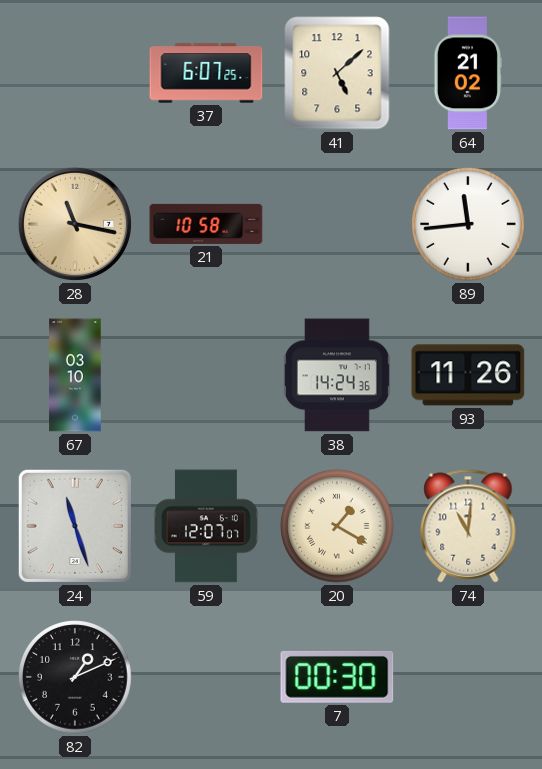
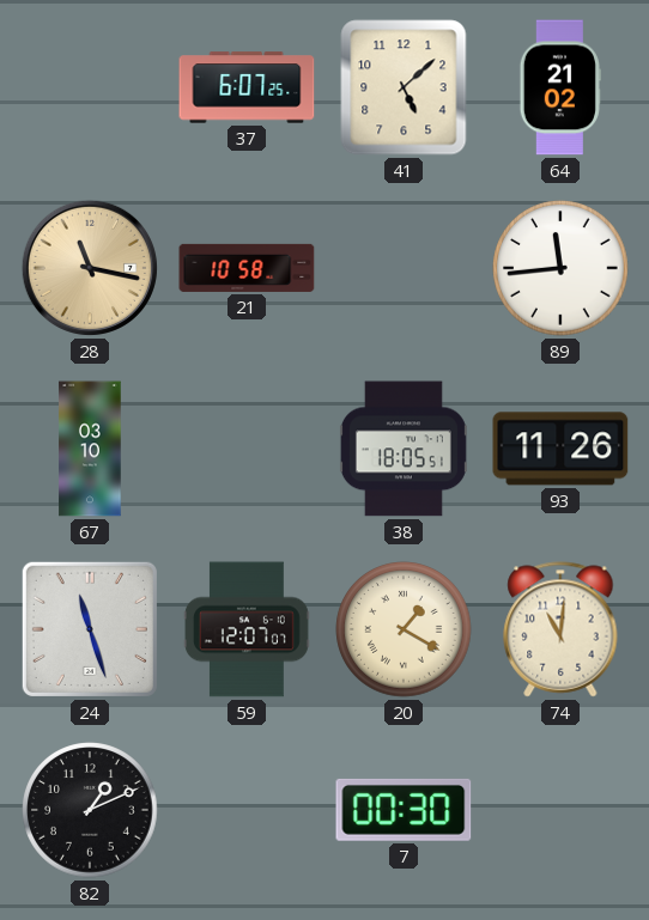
38: 14:24 -> 18:05 (404, 449)
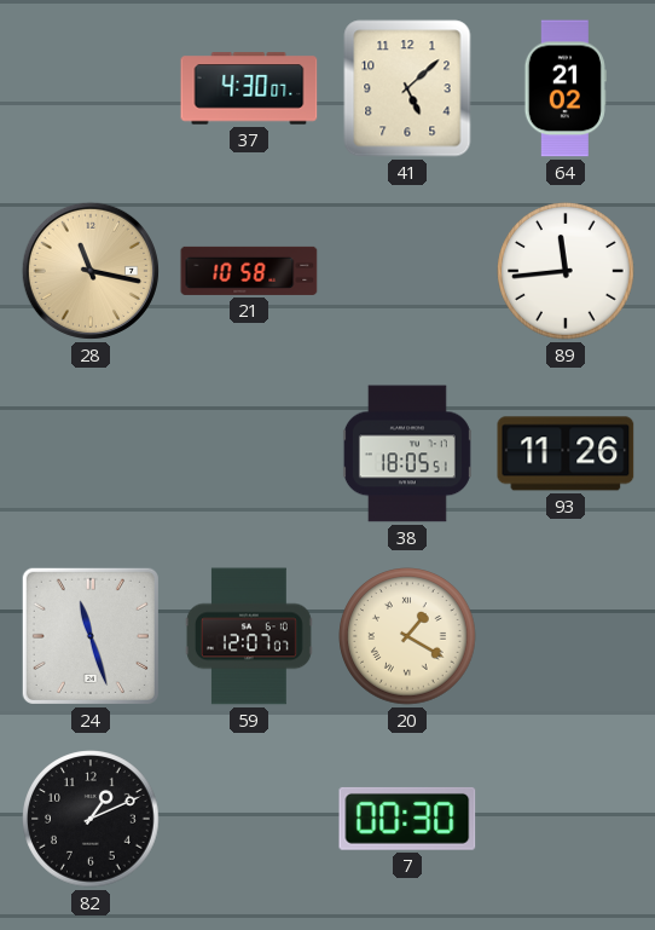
37: 6:07 -> 4:30 (249, 88)
67: 03:10 -> none (90, 449)
74: 11:01 -> none (560, 629)
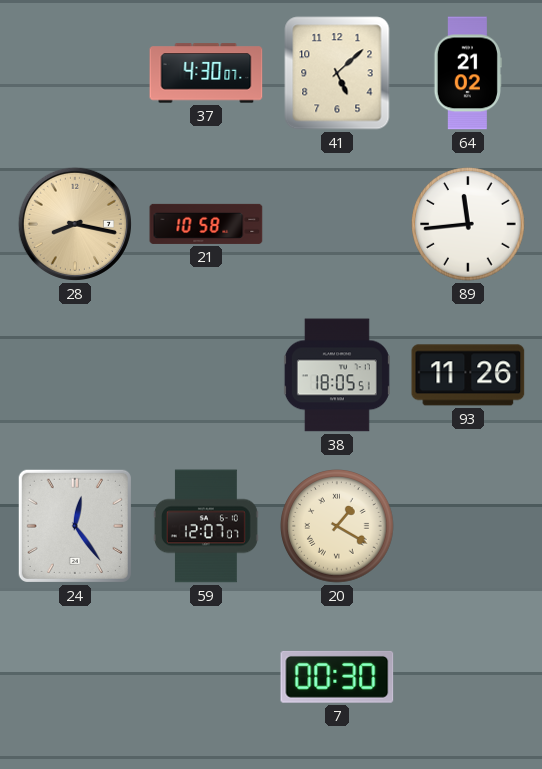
28: 11:17 -> 8:17 (75, 224)
24: 11:27 -> 12:24 (75, 526)
82: 1:11 -> none (91, 819)
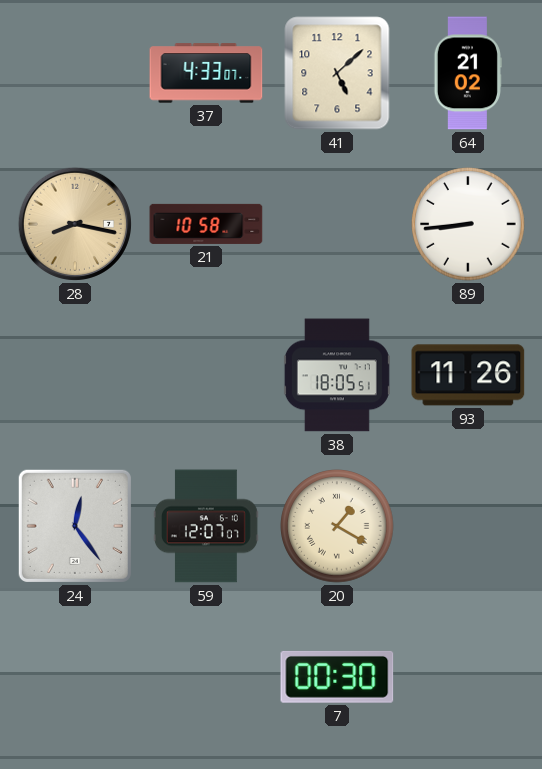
37: 4:30 -> 4:33 (206, 73)
89: 11:44 -> 8:44 (468, 224)
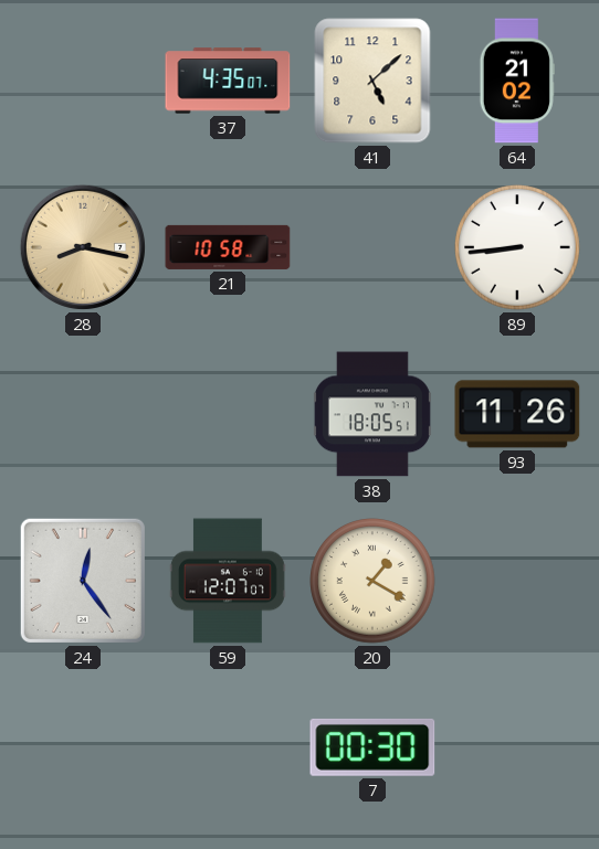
37: 4:33 -> 4:35 (228, 81)
